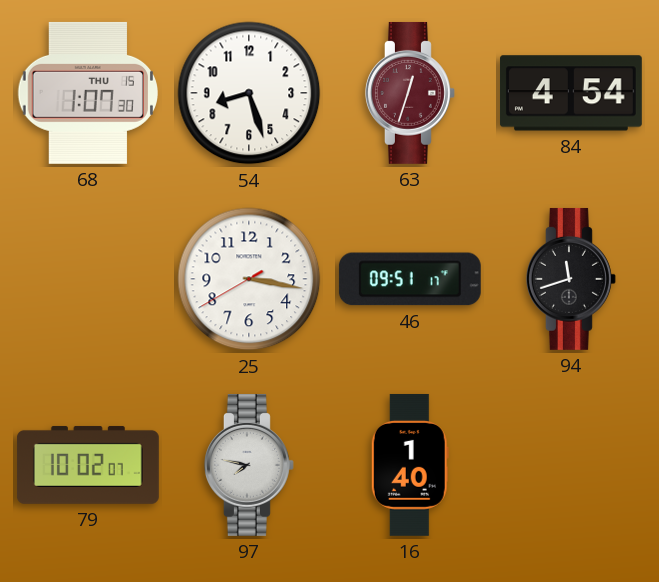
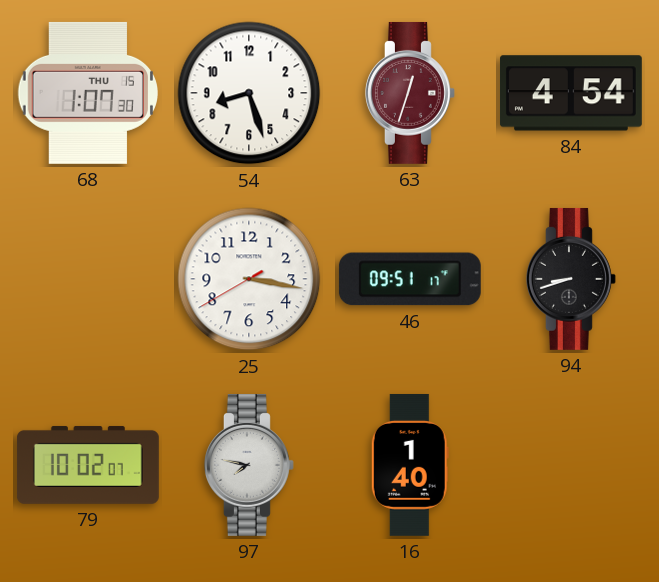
94: 11:42 -> 8:42 (571, 279)
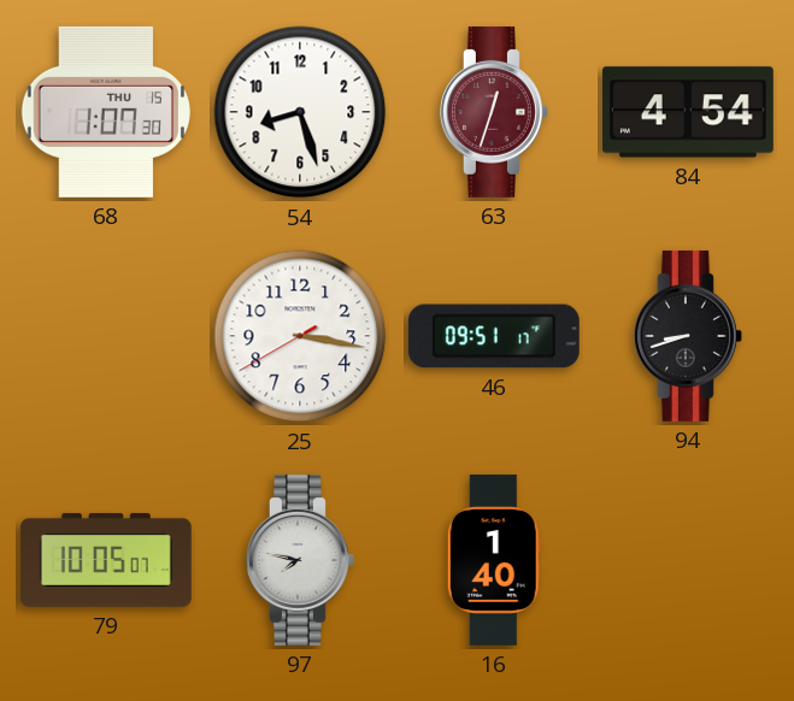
79: 10:02 -> 10:05 (106, 560)
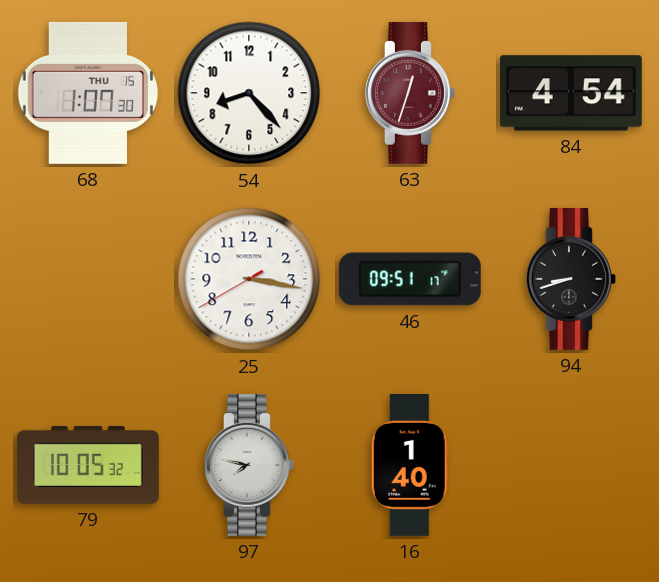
54: 8:27 -> 8:23 (249, 93)
79: 10:05:07 -> 10:05:32 (88, 465)
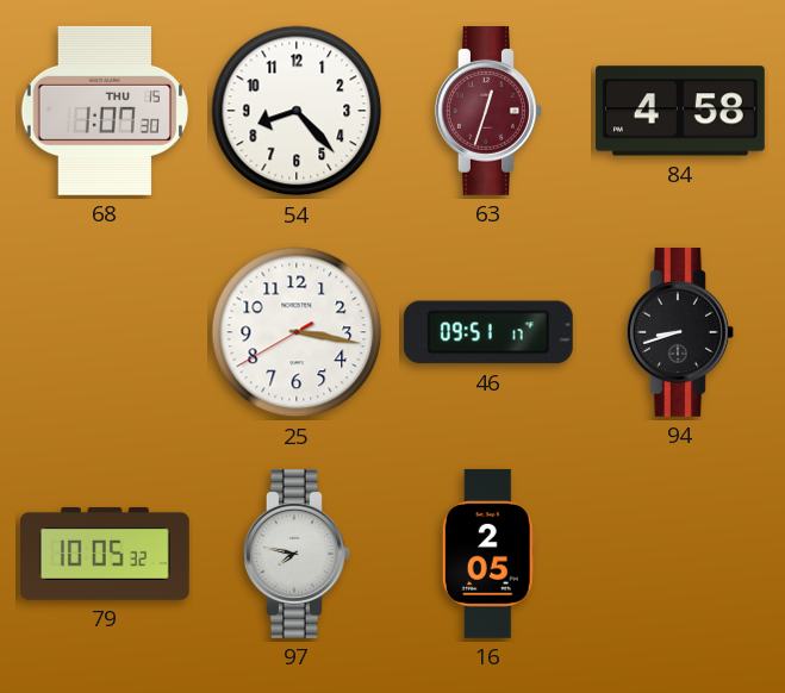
84: 4:54 -> 4:58 (680, 111)
16: 1:40 -> 2:05 (488, 554)
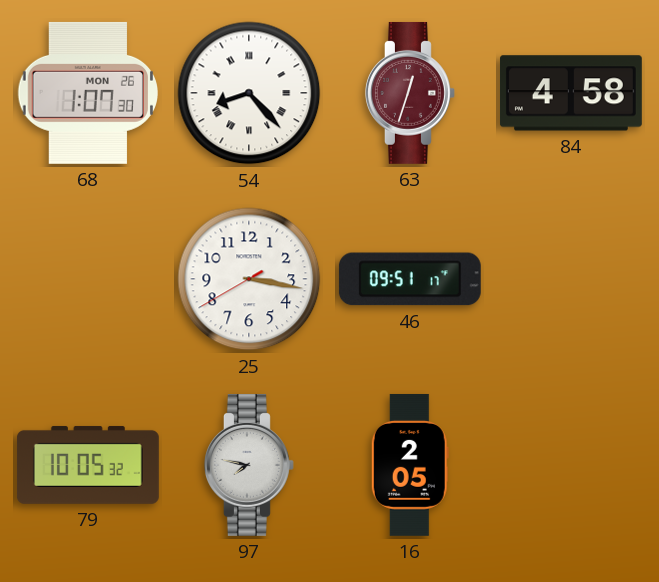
68 date: THU 15 -> MON 26 (87, 93)
54 numerals: Arabic -> Roman (249, 93)
94: 8:42 -> none (680, 332)
